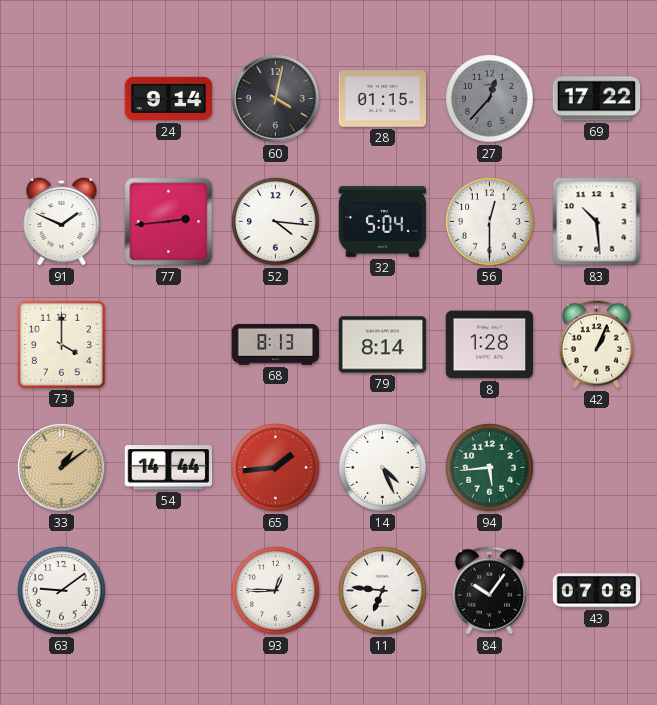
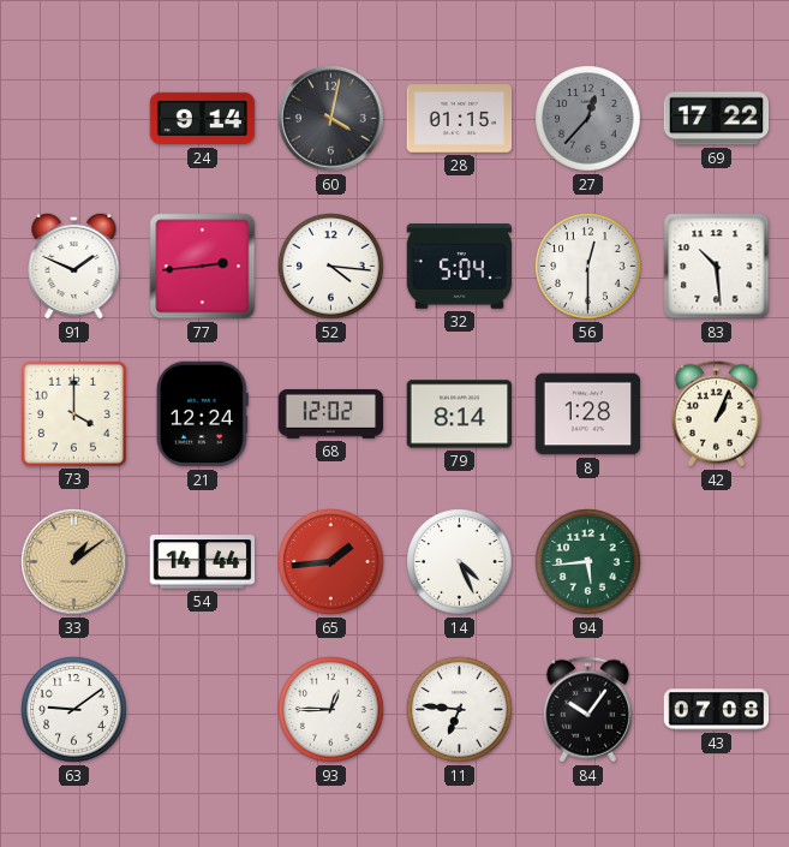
21: none -> 12:24 (202, 414)
68: 8:13 -> 12:02 (331, 413)
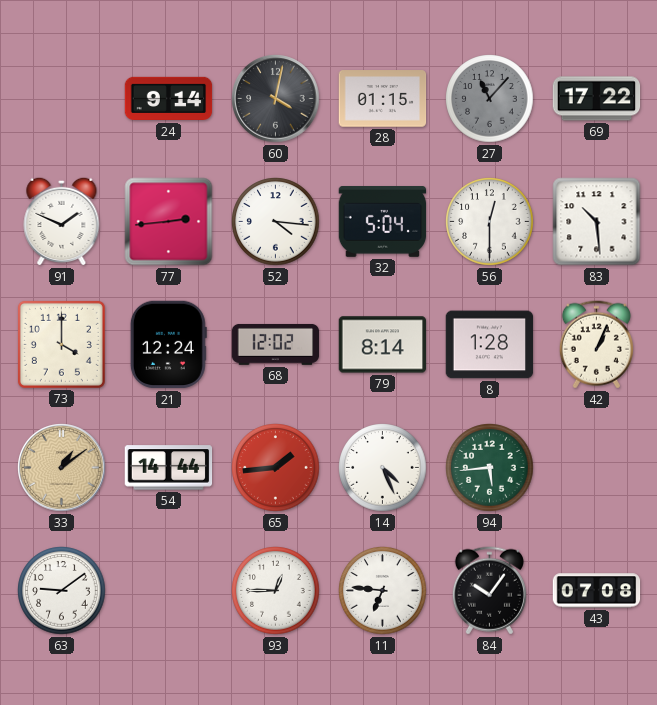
27: 12:37 -> 11:07 (490, 99)
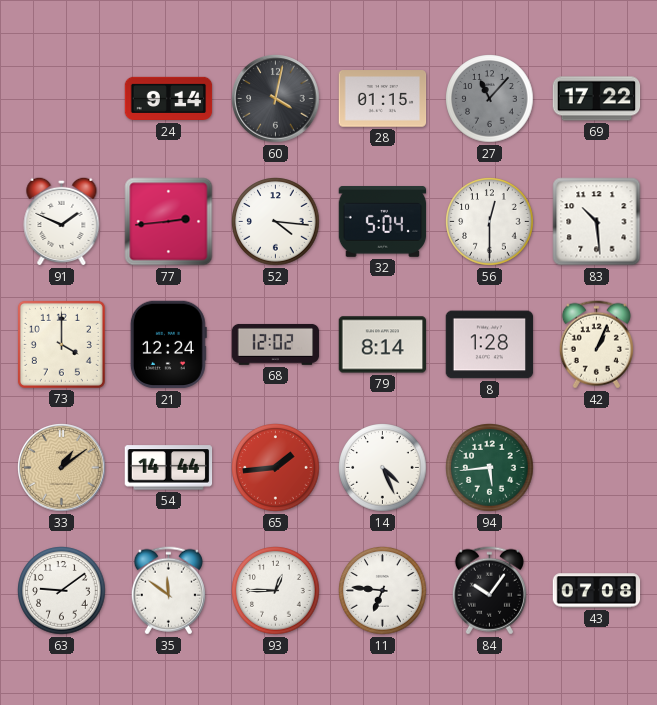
35: none -> 11:51 (168, 591)
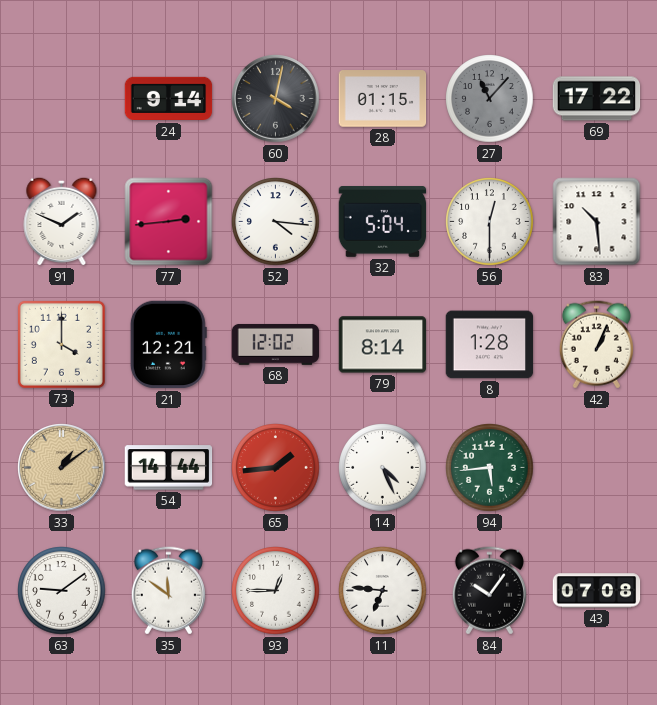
21: 12:24 -> 12:21 (168, 345)
